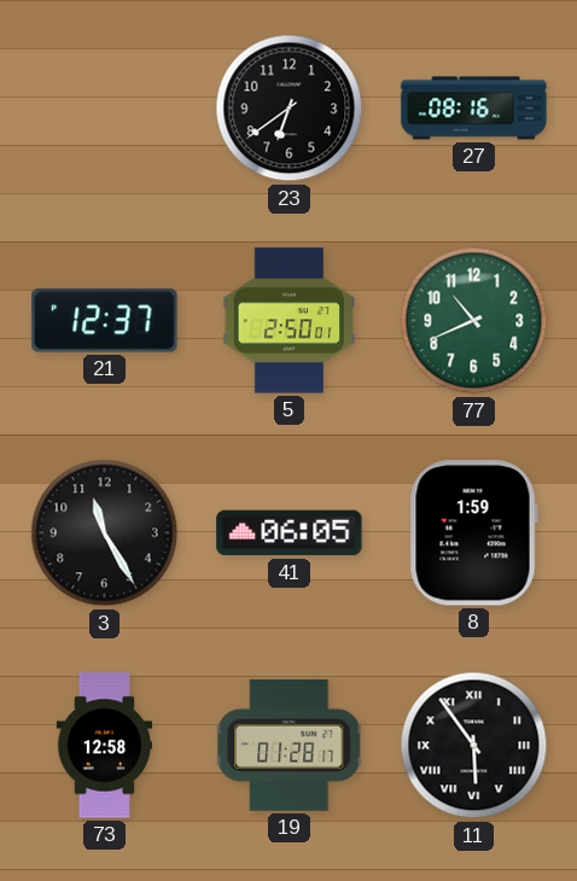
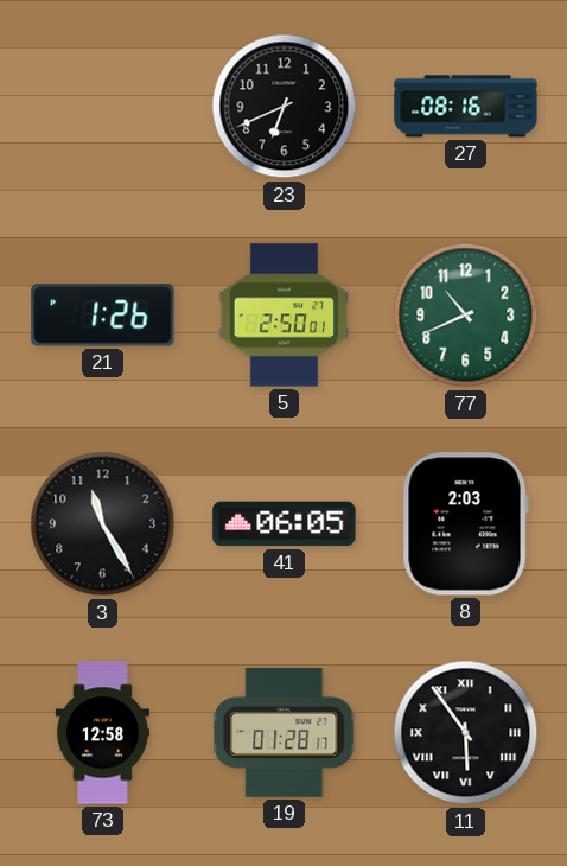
23: 6:39 -> 6:41 (285, 107)
21: 12:37 -> 1:26 (103, 316)
8: 1:59 -> 2:03 (465, 524)
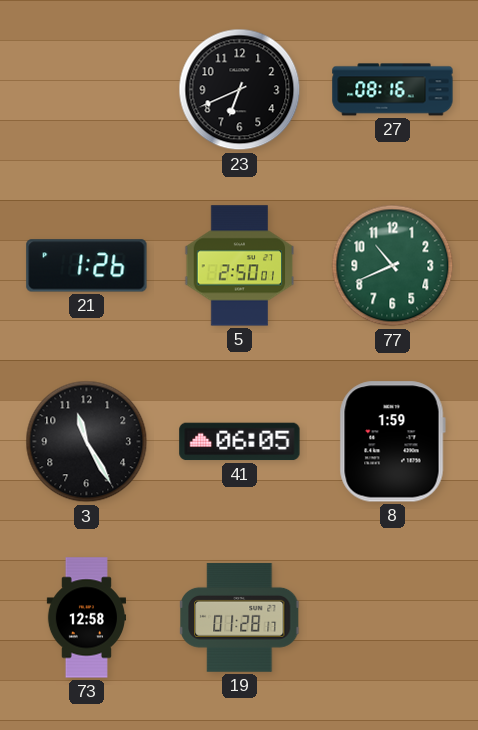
8: 2:03 -> 1:59 (392, 442)
11: 5:54 -> none (466, 733)
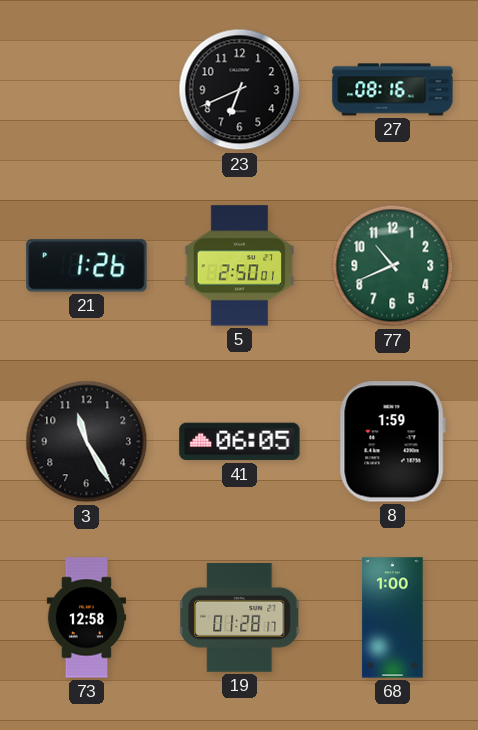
68: none -> 1:00 (393, 618)
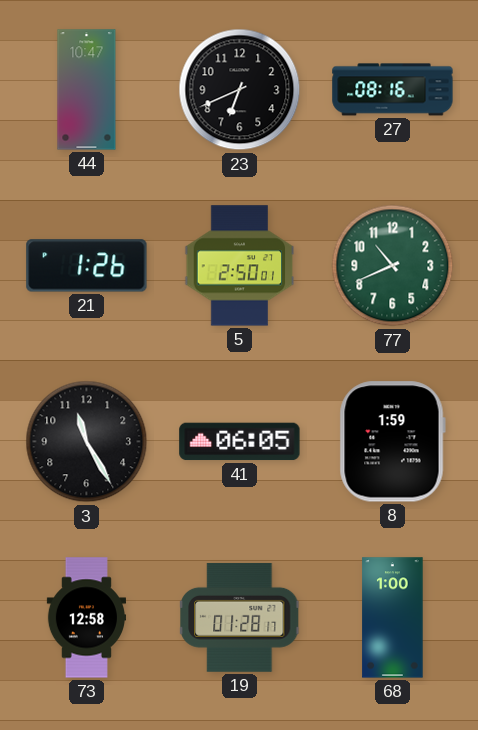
44: none -> 10:47 (87, 90)
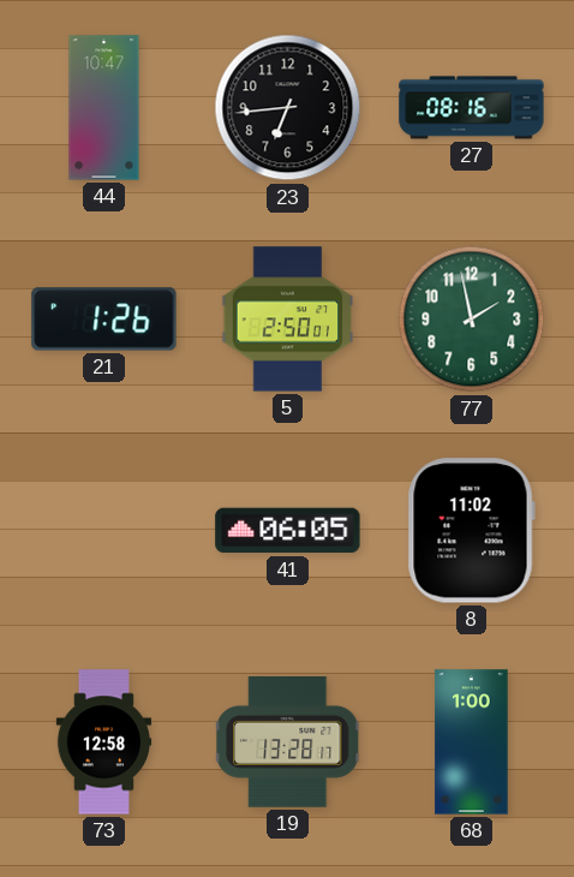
23: 6:41 -> 6:44 (288, 108)
77: 10:41 -> 1:58 (472, 320)
3: 11:25 -> none (87, 442)
8: 1:59 -> 11:02 (471, 531)
19: 01:28 -> 13:28 (289, 741)
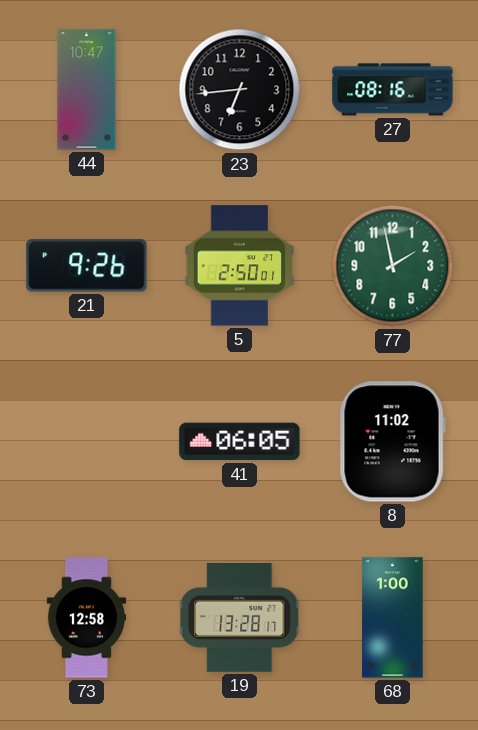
21: 1:26 -> 9:26 (87, 266)
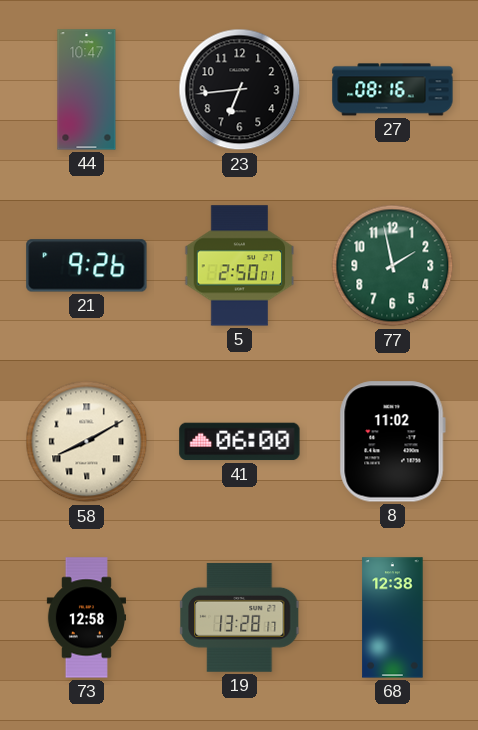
58: none -> 8:10 (87, 442)
41: 06:05 -> 06:00 (240, 442)
68: 1:00 -> 12:38 (393, 618)
